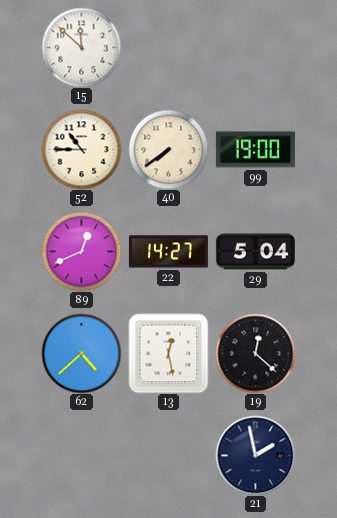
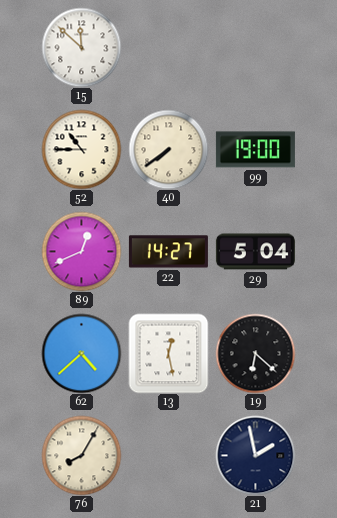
19: 12:22 -> 6:22 (255, 353)
76: none -> 8:05 (81, 455)
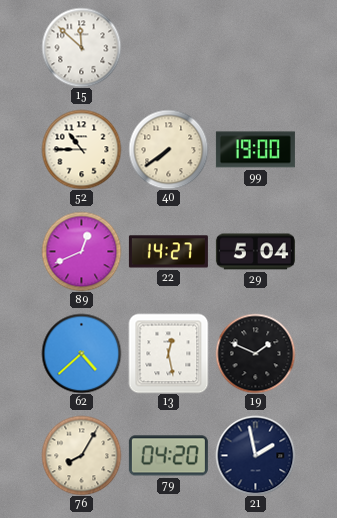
19: 6:22 -> 1:49 (255, 353)
79: none -> 04:20 (168, 456)
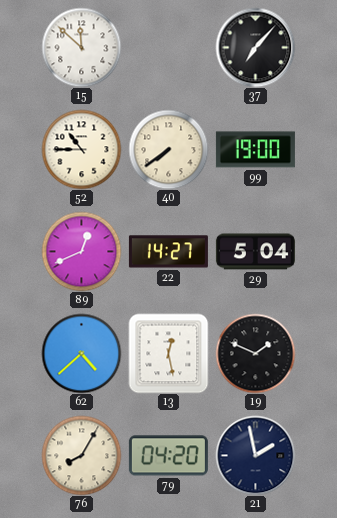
37: none -> 7:07 (255, 47)
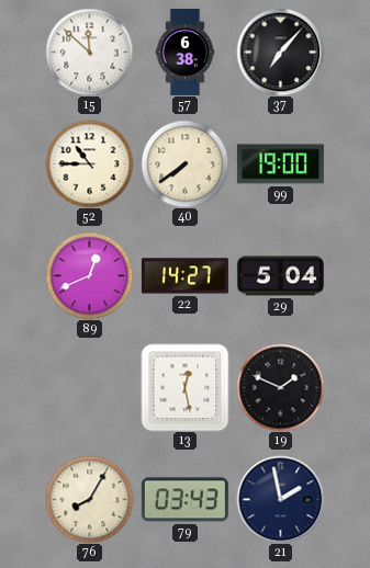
57: none -> 6:38 (186, 52)
62: 4:38 -> none (81, 353)
79: 04:20 -> 03:43 (184, 500)
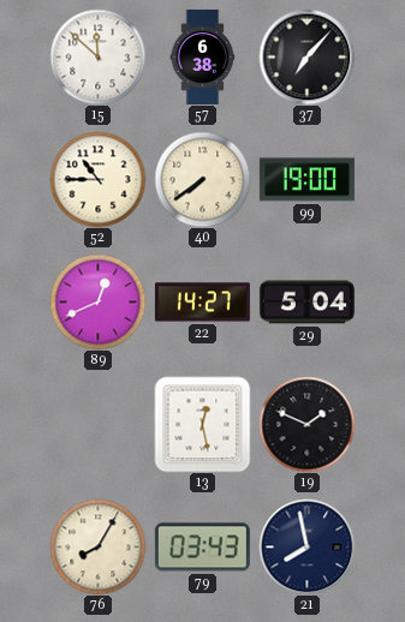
21: 1:58 -> 7:58 (306, 546)
